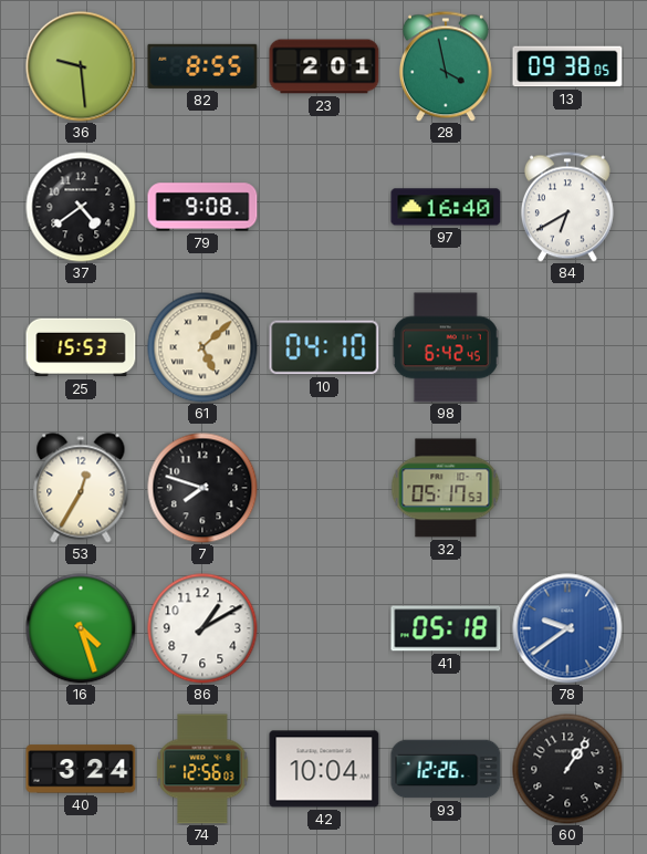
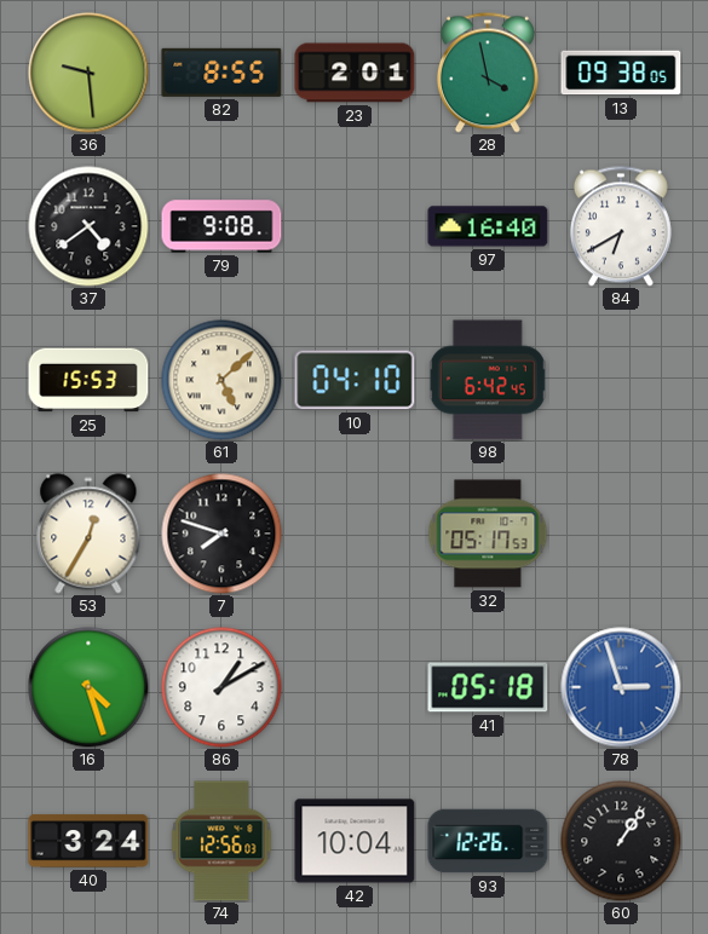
78: 9:39 -> 2:57 (621, 687)
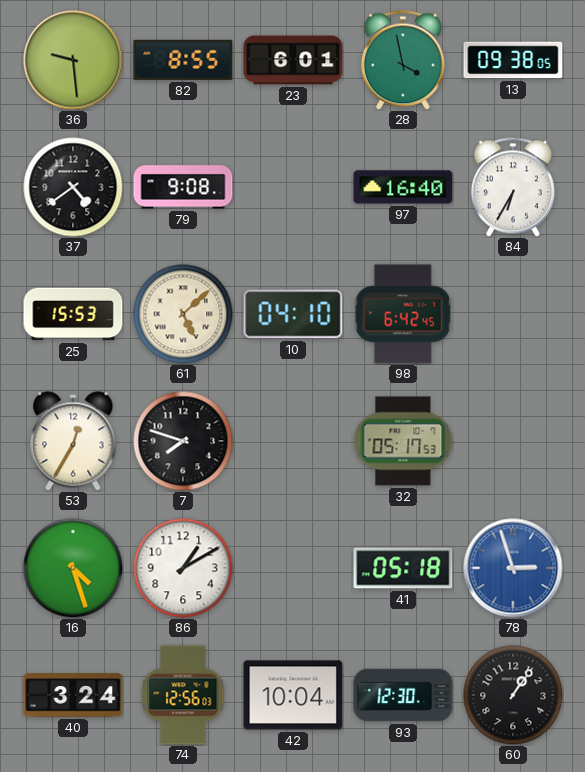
23: 2:01 -> 6:01 (293, 60)
84: 6:40 -> 6:35 (513, 187)
93: 12:26 -> 12:30 (403, 695)
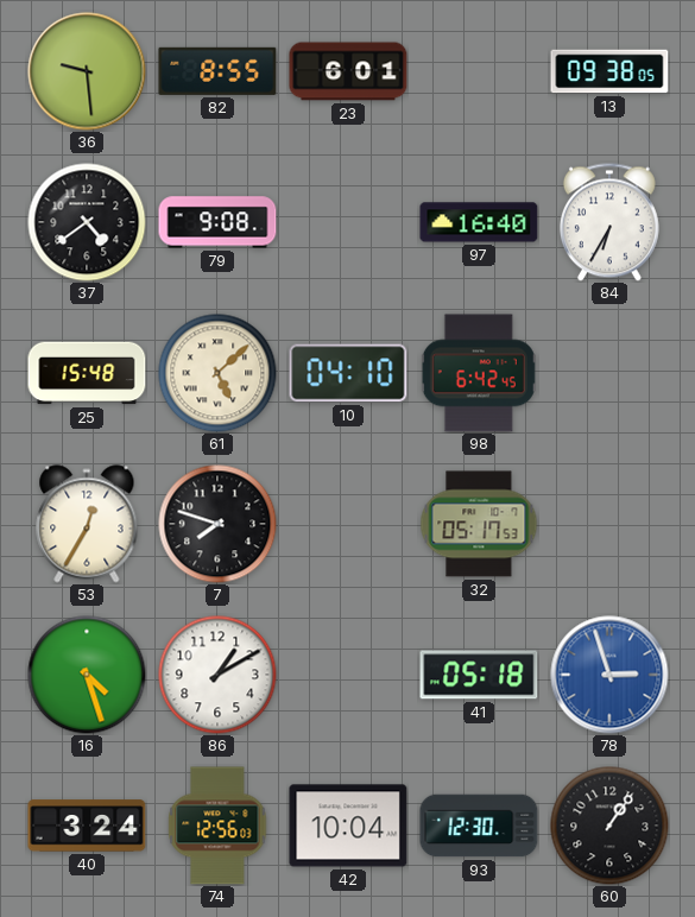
28: 3:58 -> none (403, 60)
25: 15:53 -> 15:48 (87, 373)
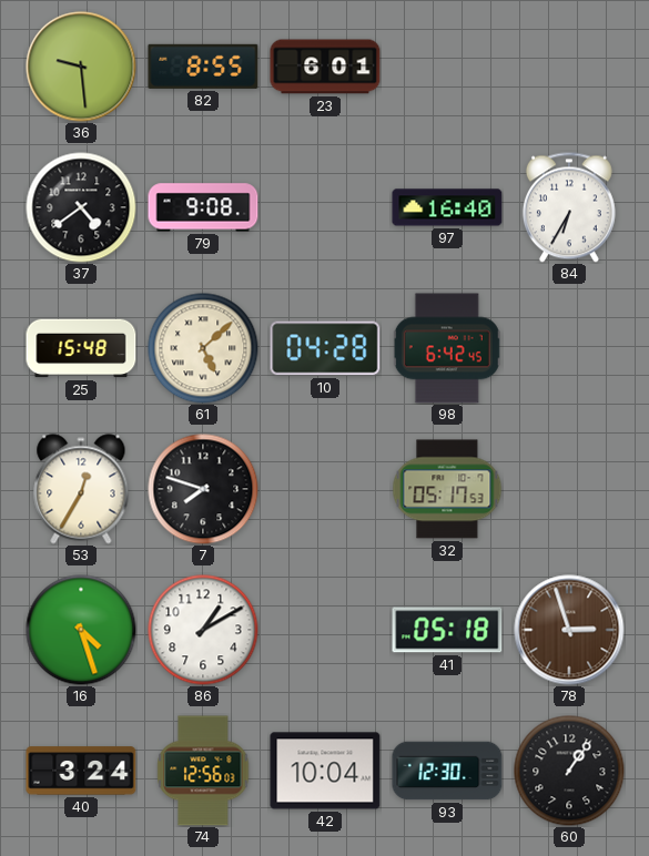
13: 09:38 -> none (609, 71)
10: 04:10 -> 04:28 (325, 348)
78 dial: blue -> brown (569, 630)
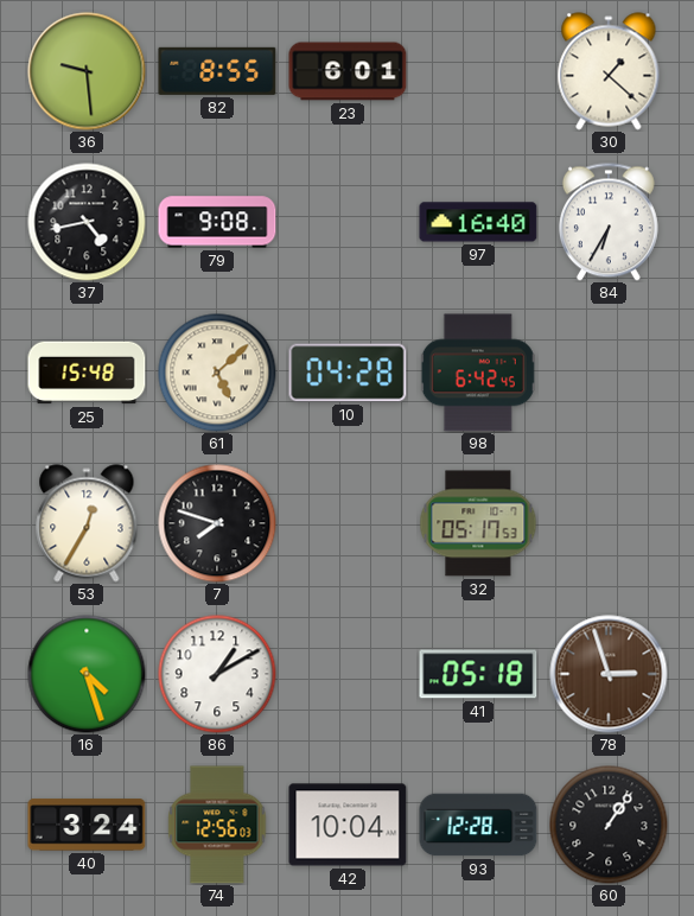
30: none -> 1:22 (609, 71)
37: 4:39 -> 4:43 (87, 222)
93: 12:30 -> 12:28 (478, 825)
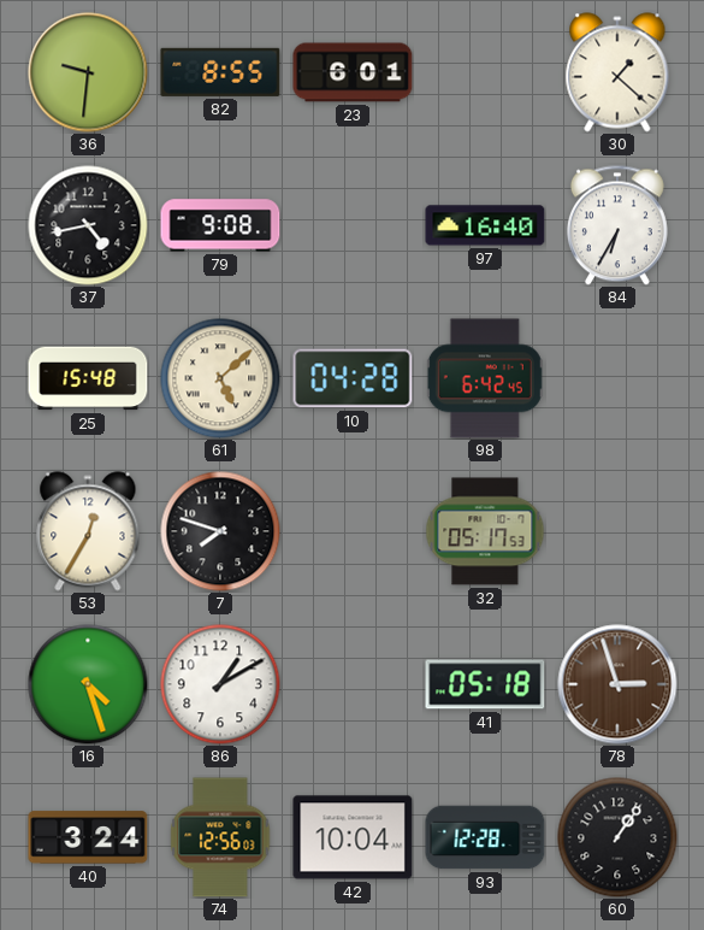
36: 9:29 -> 9:31 (88, 72)
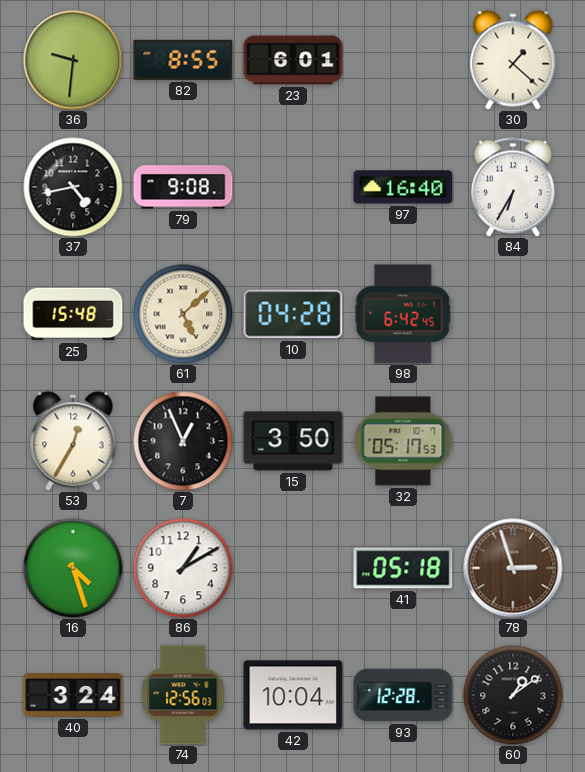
7: 7:48 -> 12:56 (183, 441)
15: none -> 3:50 (293, 441)
60: 1:06 -> 1:09 (513, 695)
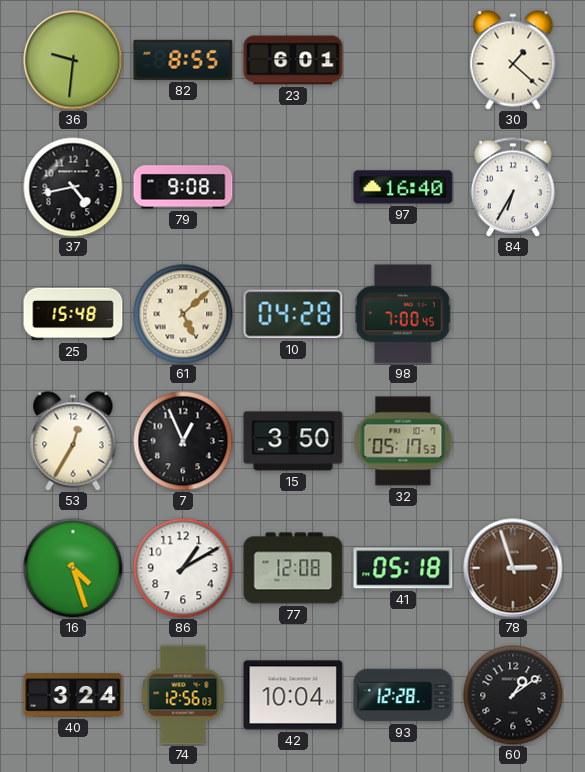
98: 6:42 -> 7:00 (403, 314)
77: none -> 12:08 (293, 568)
